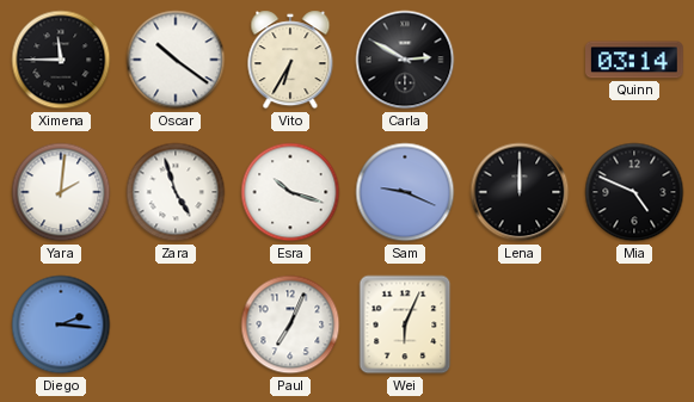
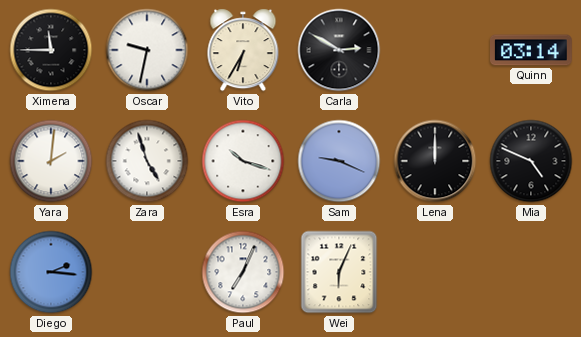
Oscar: 10:21 -> 9:32 (147, 50)
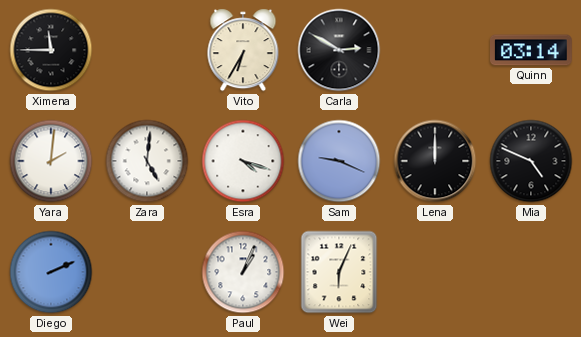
Oscar: 9:32 -> none (147, 50)
Zara: 4:57 -> 5:01 (147, 161)
Esra: 10:18 -> 4:18 (243, 161)
Diego: 2:16 -> 2:11 (51, 272)
Paul: 7:04 -> 1:04 (243, 272)
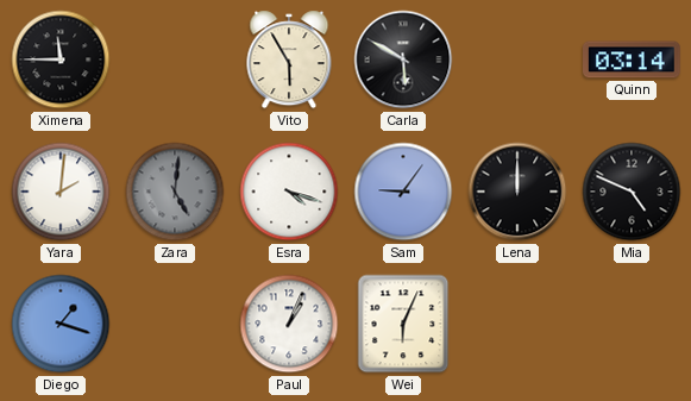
Vito: 6:35 -> 5:55 (289, 59)
Carla: 2:50 -> 5:50 (403, 59)
Zara dial: white -> grey (175, 192)
Sam: 9:19 -> 9:06 (403, 192)
Diego: 2:11 -> 1:18 (61, 324)
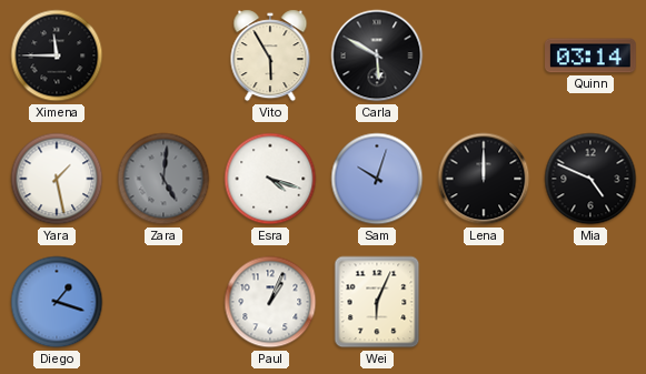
Yara: 2:01 -> 1:28 (57, 179)
Sam: 9:06 -> 10:03 (377, 179)
